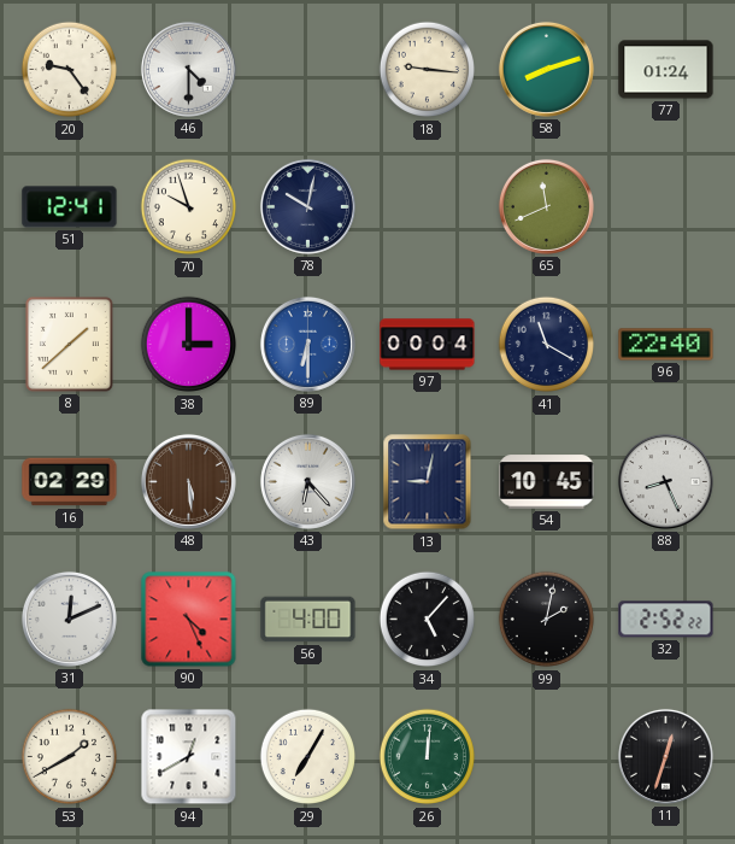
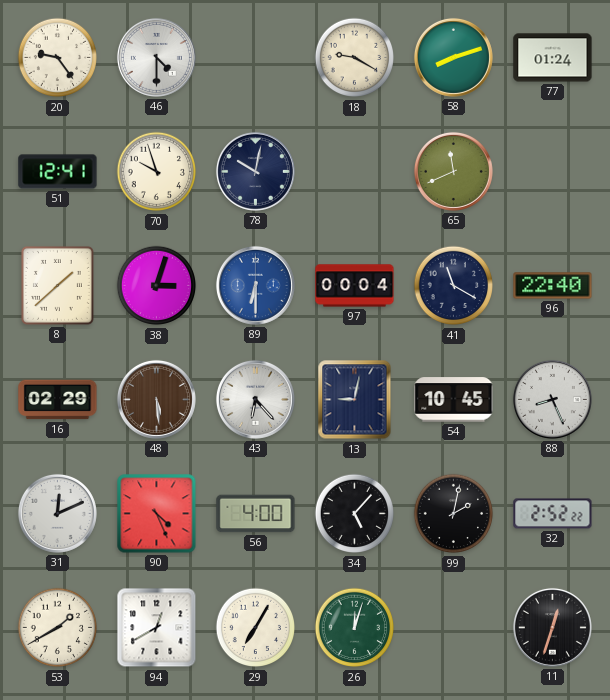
18: 9:16 -> 9:20 (355, 58)
38: 3:00 -> 3:03 (157, 286)
26: 12:01 -> 12:03 (355, 628)
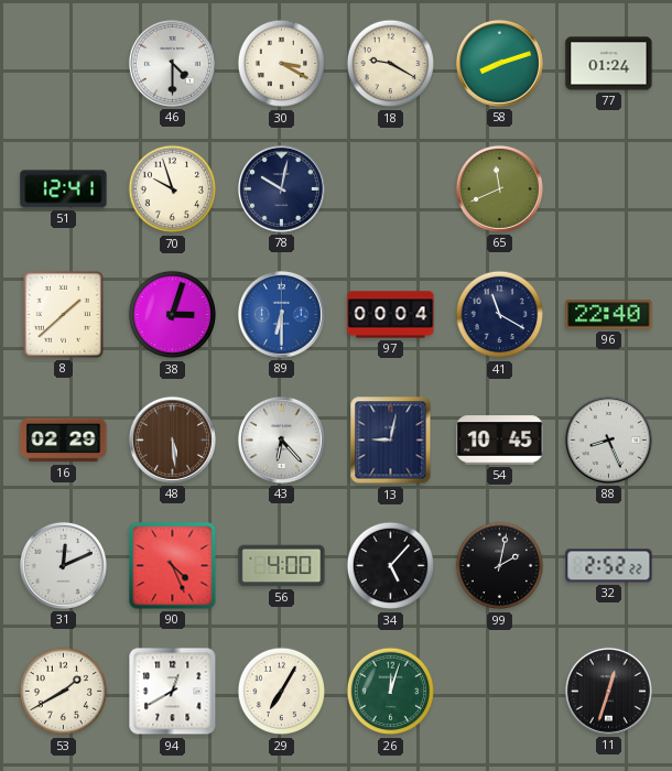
20: 9:24 -> none (58, 58)
30: none -> 3:20 (282, 64)
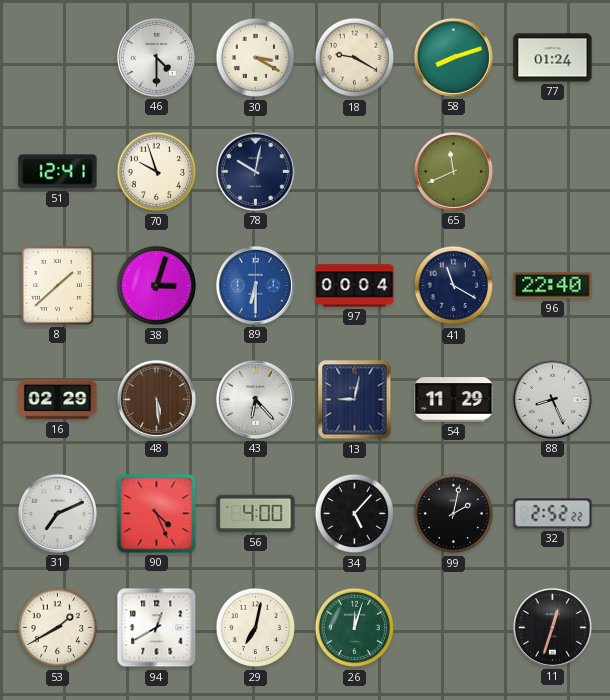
54: 10:45 -> 11:29 (454, 400)
31: 12:11 -> 7:11 (57, 513)
29: 7:05 -> 7:02 (256, 628)
